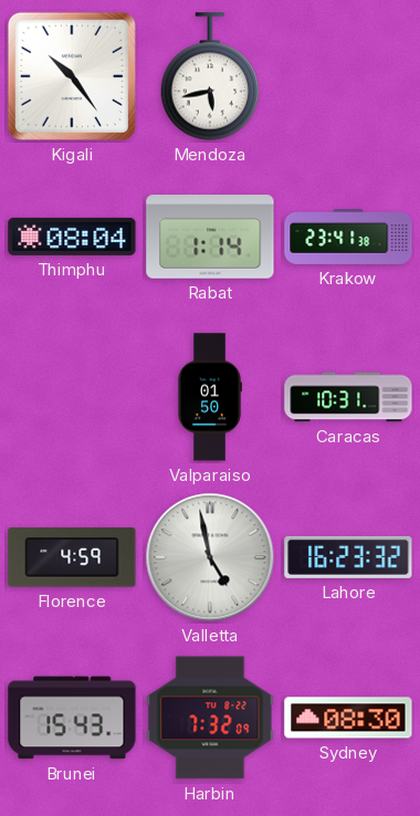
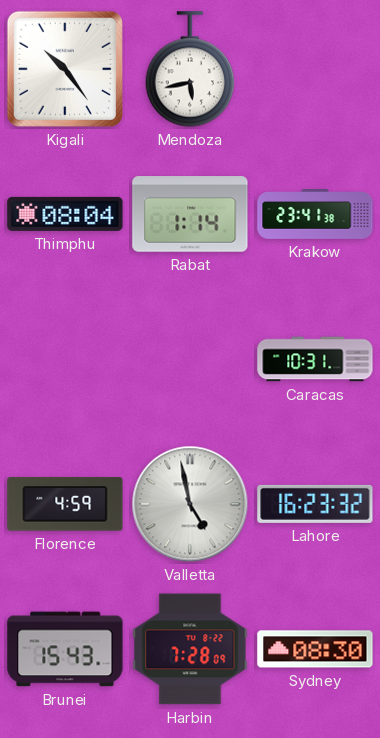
Valparaiso: 01:50 -> none (210, 397)
Harbin: 7:32 -> 7:28 (190, 649)
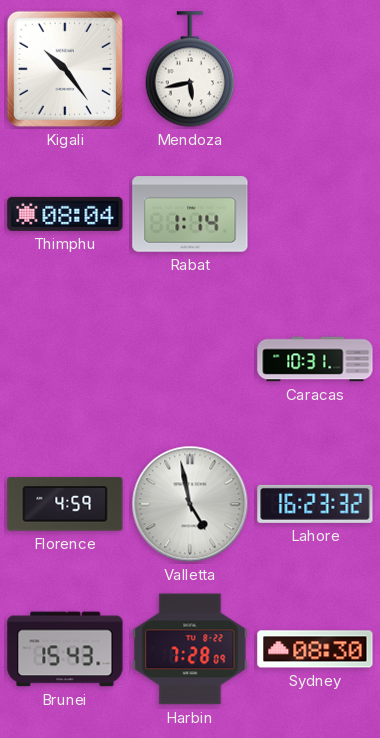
Krakow: 23:41 -> none (315, 215)
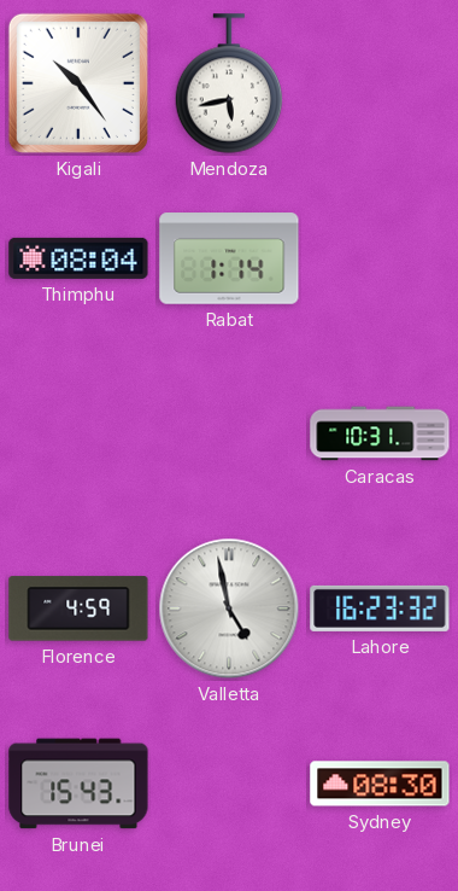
Harbin: 7:28 -> none (190, 649)
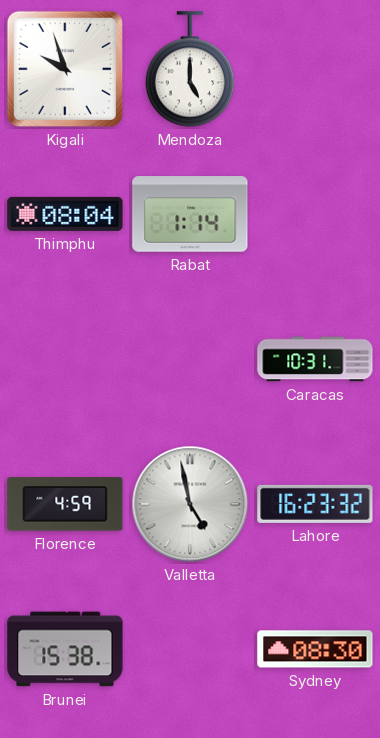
Kigali: 10:24 -> 9:57 (65, 69)
Mendoza: 5:43 -> 5:00 (190, 69)
Brunei: 15:43 -> 15:38 (65, 649)
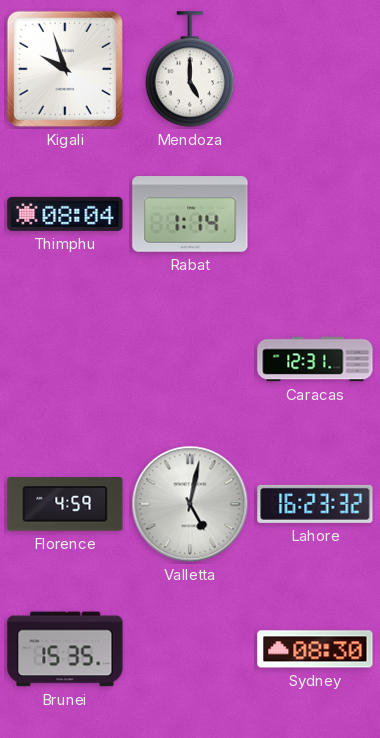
Caracas: 10:31 -> 12:31 (315, 359)
Valletta: 4:58 -> 5:02 (190, 504)
Brunei: 15:38 -> 15:35 (65, 649)
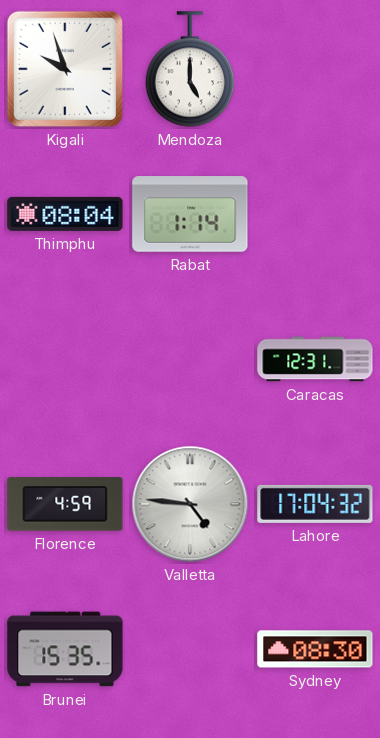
Valletta: 5:02 -> 4:46 (190, 504)
Lahore: 16:23 -> 17:04 (315, 504)
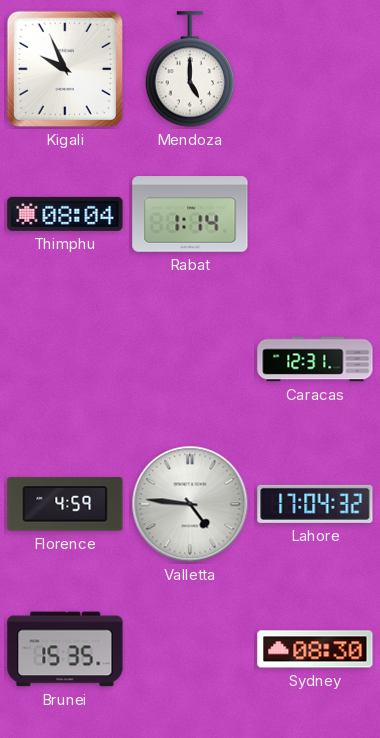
Kigali: 9:57 -> 9:56 (65, 69)
